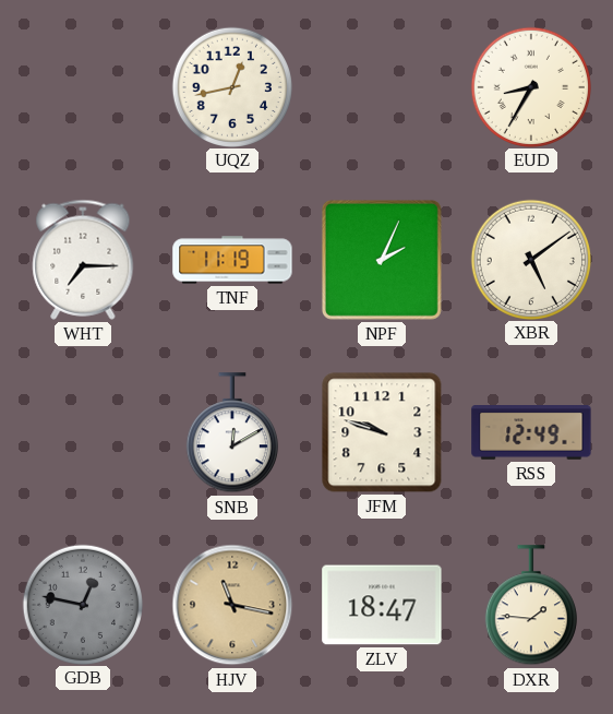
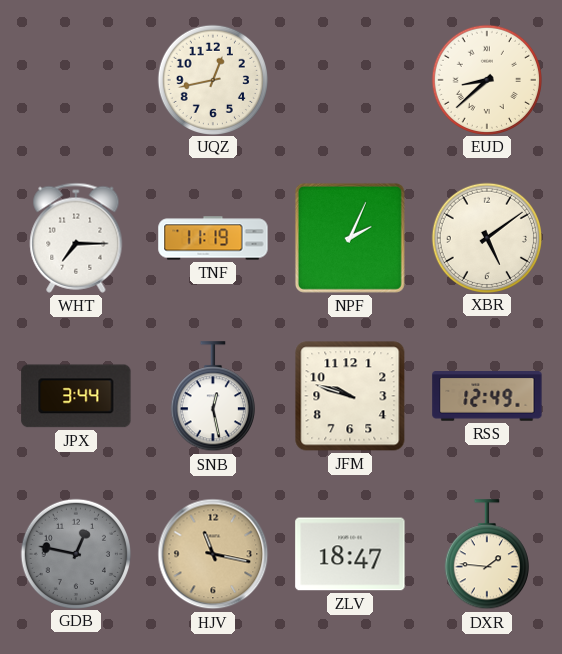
EUD: 8:35 -> 8:38 (486, 79)
JPX: none -> 3:44 (76, 396)
SNB: 12:10 -> 12:28 (213, 397)
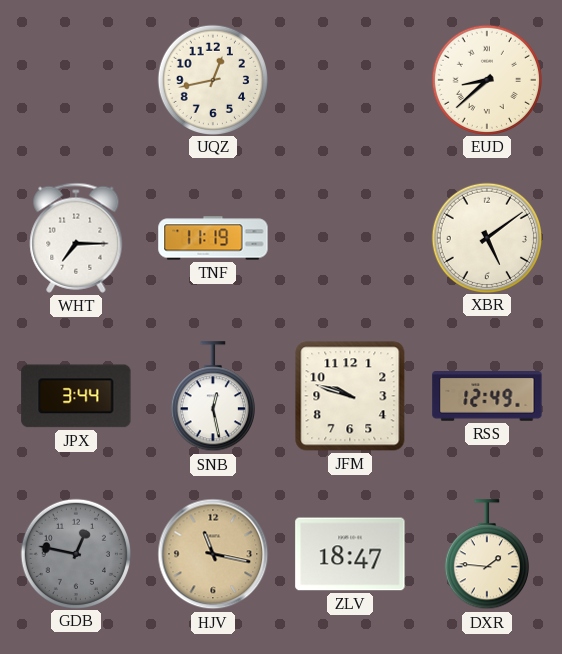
NPF: 2:04 -> none (350, 238)
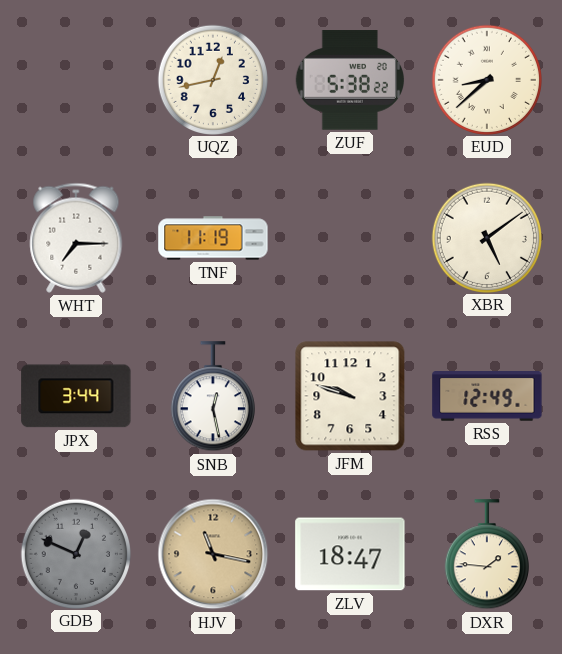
ZUF: none -> 5:38 (349, 80)
GDB: 12:47 -> 12:49 (75, 553)
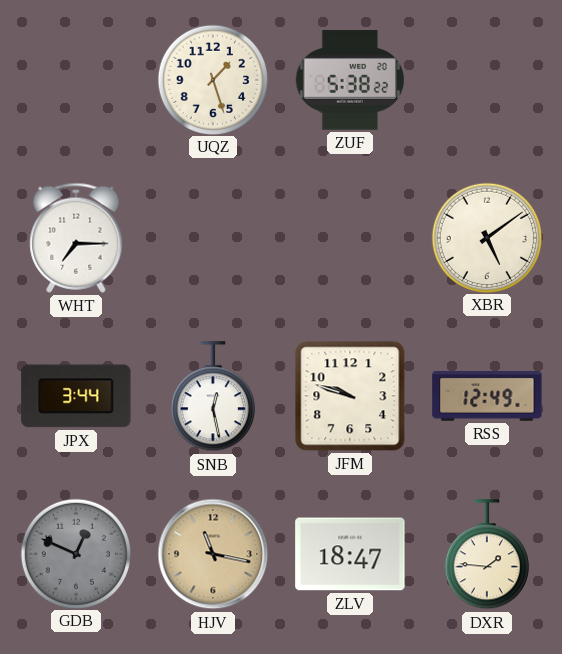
UQZ: 12:43 -> 1:27 (212, 79)
EUD: 8:38 -> none (486, 79)
TNF: 11:19 -> none (213, 238)
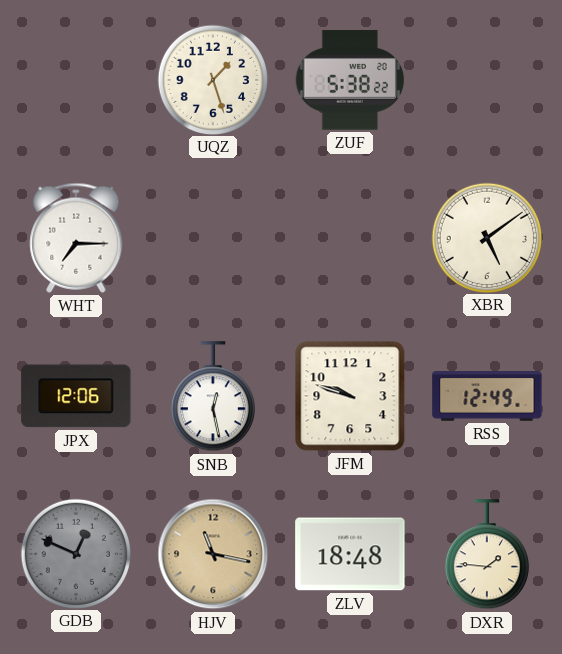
JPX: 3:44 -> 12:06 (76, 396)
ZLV: 18:47 -> 18:48 (350, 554)
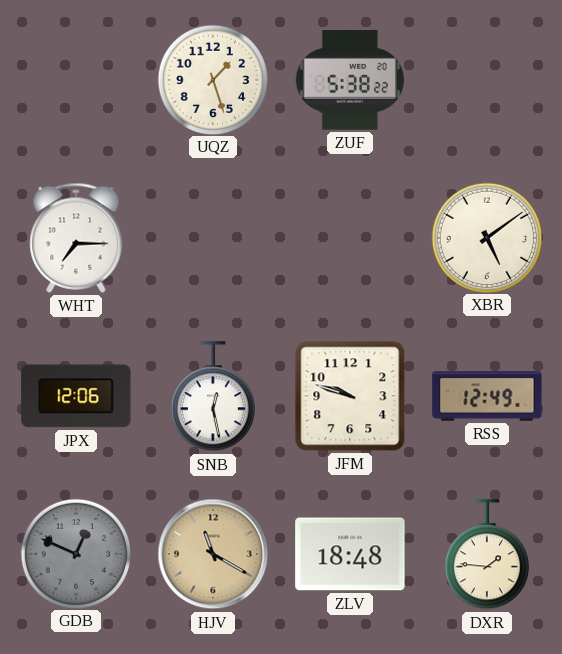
HJV: 11:17 -> 11:20 (213, 554)
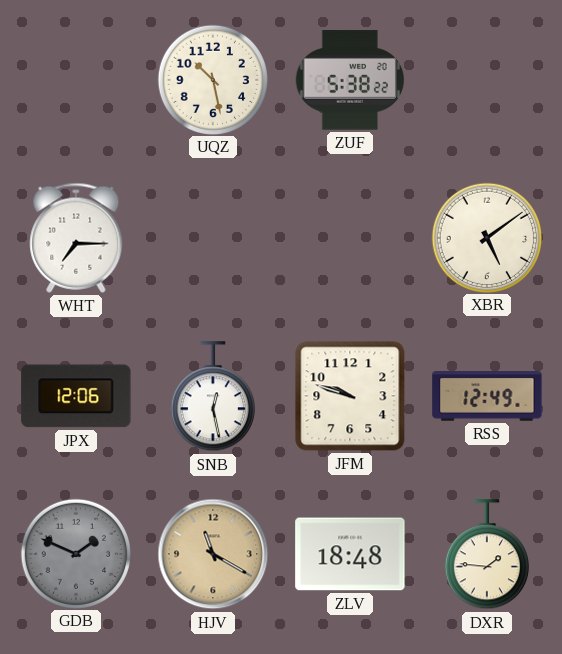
UQZ: 1:27 -> 10:28 (212, 79)
GDB: 12:49 -> 1:49 (75, 553)
